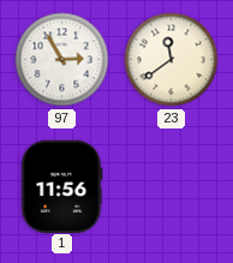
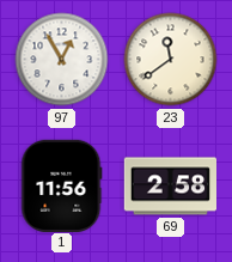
97: 2:55 -> 12:55 (62, 60)
69: none -> 2:58 (170, 187)
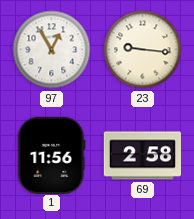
23: 11:39 -> 9:16 (143, 50)
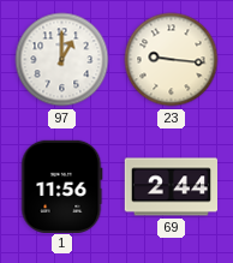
97: 12:55 -> 1:00 (62, 60)
69: 2:58 -> 2:44 (171, 187)
